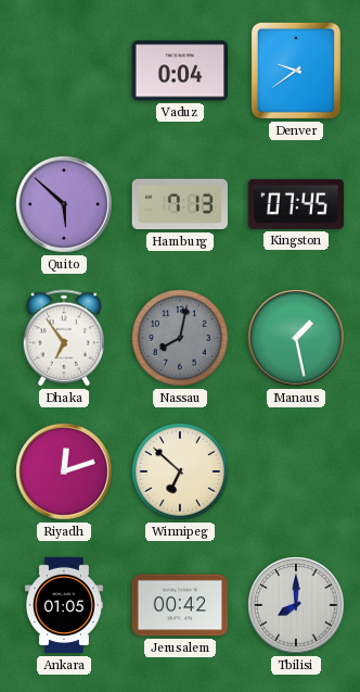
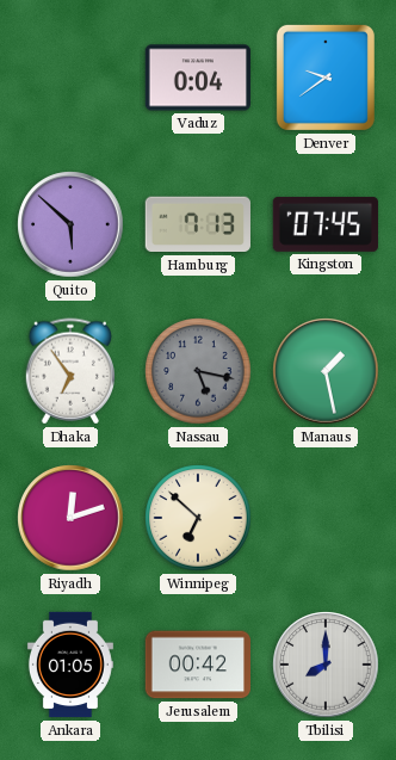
Nassau: 8:02 -> 5:17 (198, 371)
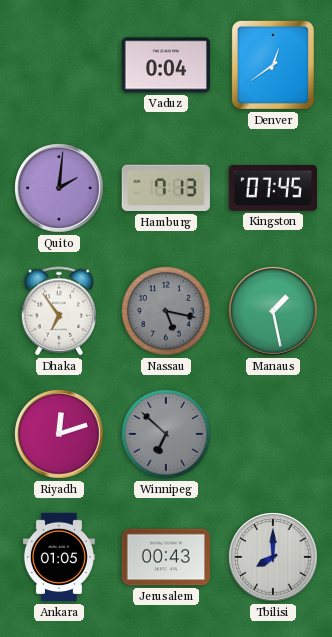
Denver: 9:39 -> 12:39 (273, 65)
Quito: 5:52 -> 2:01 (59, 188)
Winnipeg dial: cream -> grey (166, 434)
Jerusalem: 00:42 -> 00:43 (165, 557)
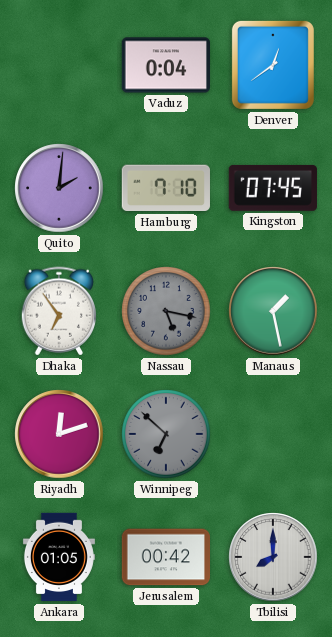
Hamburg: 7:13 -> 7:10 (166, 188)
Jerusalem: 00:43 -> 00:42 (165, 557)
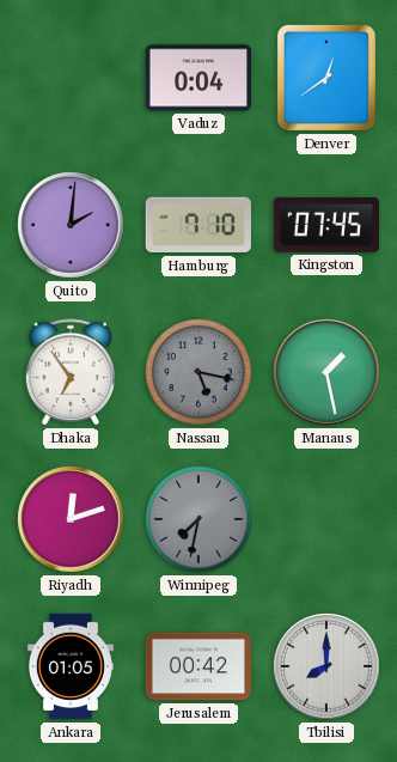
Winnipeg: 6:52 -> 7:32 (198, 519)
